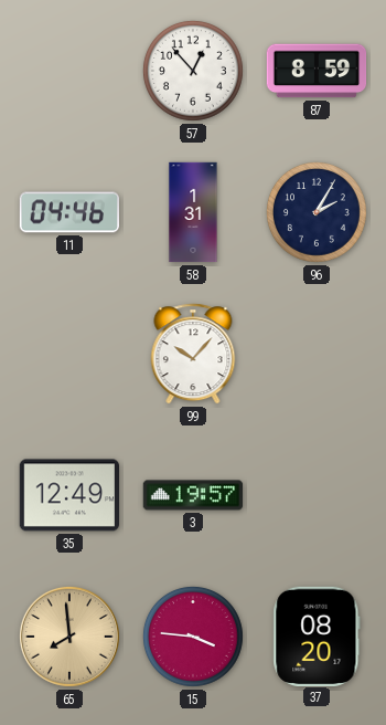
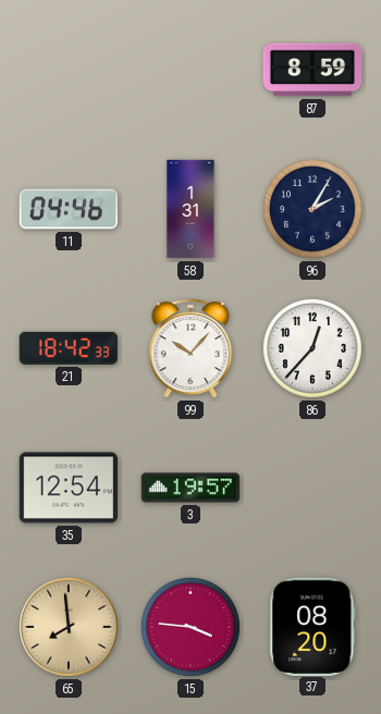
57: 12:53 -> none (193, 71)
21: none -> 18:42 (67, 348)
86: none -> 12:37 (312, 348)
35: 12:49 -> 12:54 (67, 488)
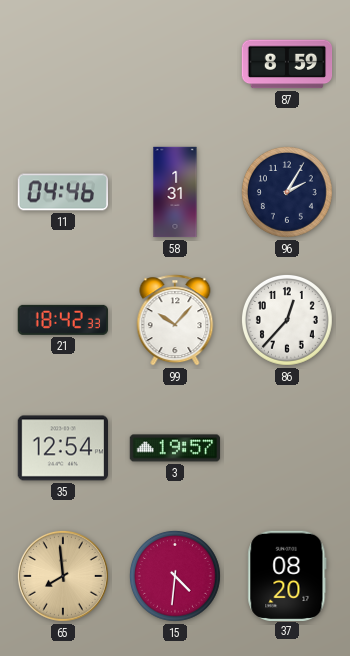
15: 3:46 -> 4:31 (175, 576)
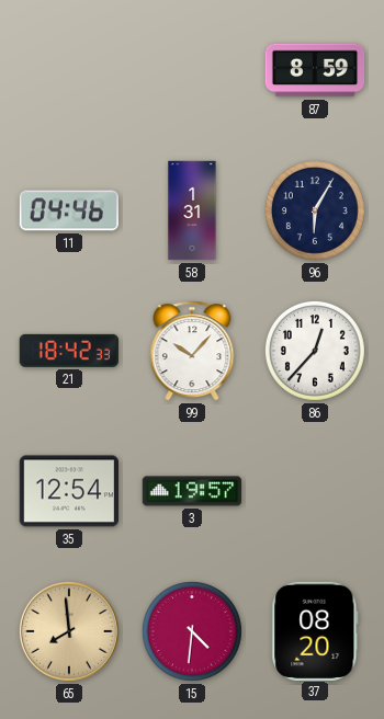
96: 2:05 -> 6:05 (315, 210)
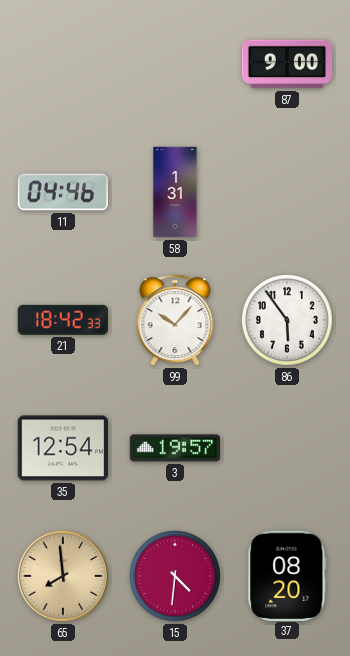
87: 8:59 -> 9:00 (287, 64)
96: 6:05 -> none (315, 210)
86: 12:37 -> 5:54 (287, 320)
